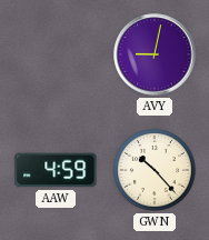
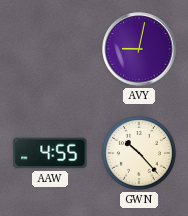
AAW: 4:59 -> 4:55 (50, 153)
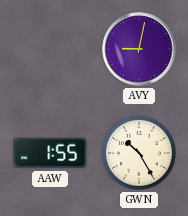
AAW: 4:55 -> 1:55 (50, 153)
GWN: 10:23 -> 10:25 (140, 154)
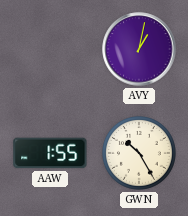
AVY: 9:02 -> 1:02 (139, 49)
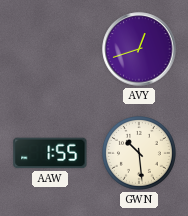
AVY: 1:02 -> 12:42 (139, 49)
GWN: 10:25 -> 10:29 (140, 154)
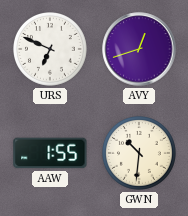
URS: none -> 6:49 (51, 50)
GWN: 10:29 -> 10:31 (140, 154)
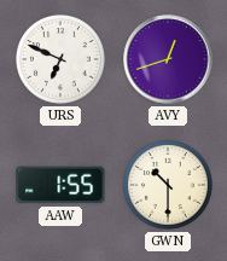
GWN: 10:31 -> 10:30 (169, 186)
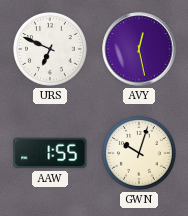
AVY: 12:42 -> 12:28 (139, 49)
GWN: 10:30 -> 10:03 (140, 154)
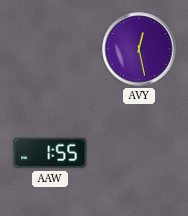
URS: 6:49 -> none (51, 50)
GWN: 10:03 -> none (140, 154)
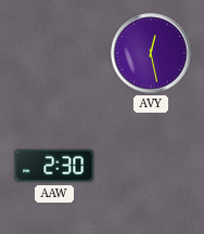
AAW: 1:55 -> 2:30 (54, 166)
